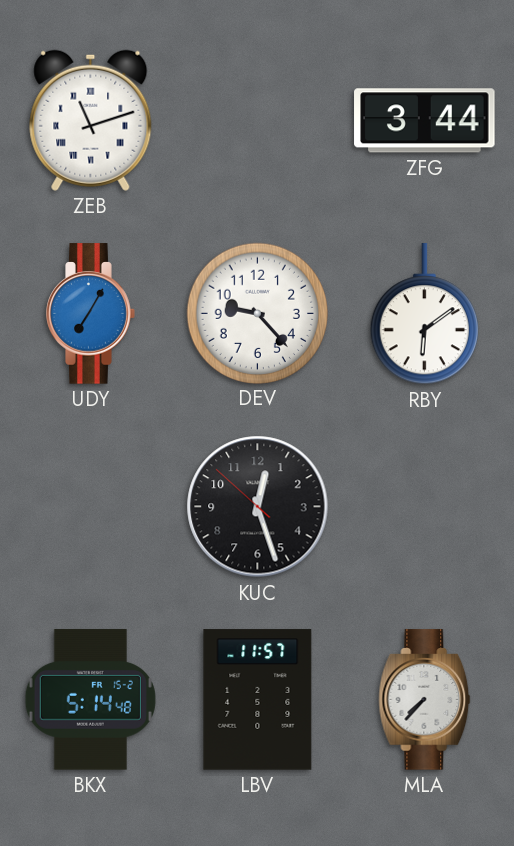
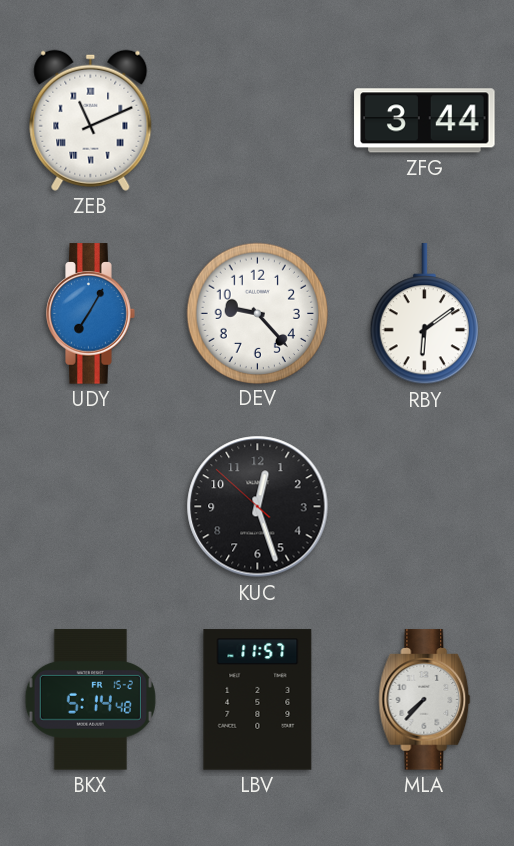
ZEB: 11:12 -> 11:11 (91, 120)
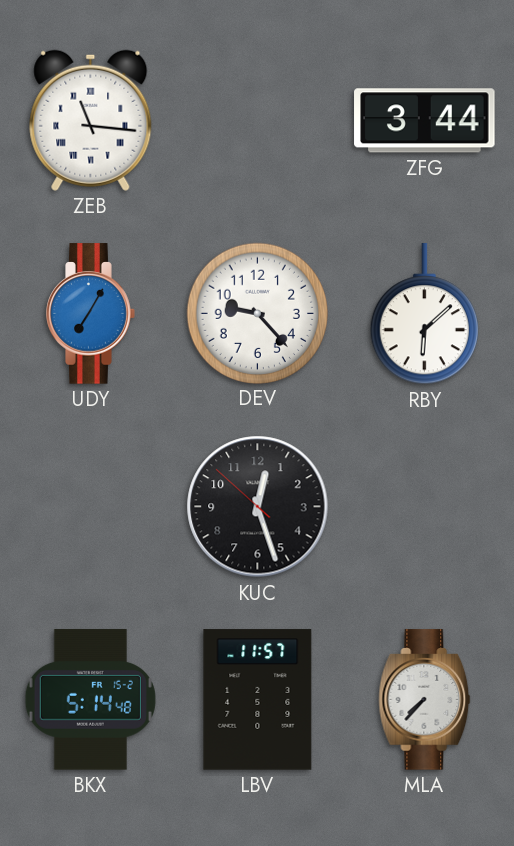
ZEB: 11:11 -> 11:16 (91, 120)
RBY: 6:09 -> 6:08 (424, 314)
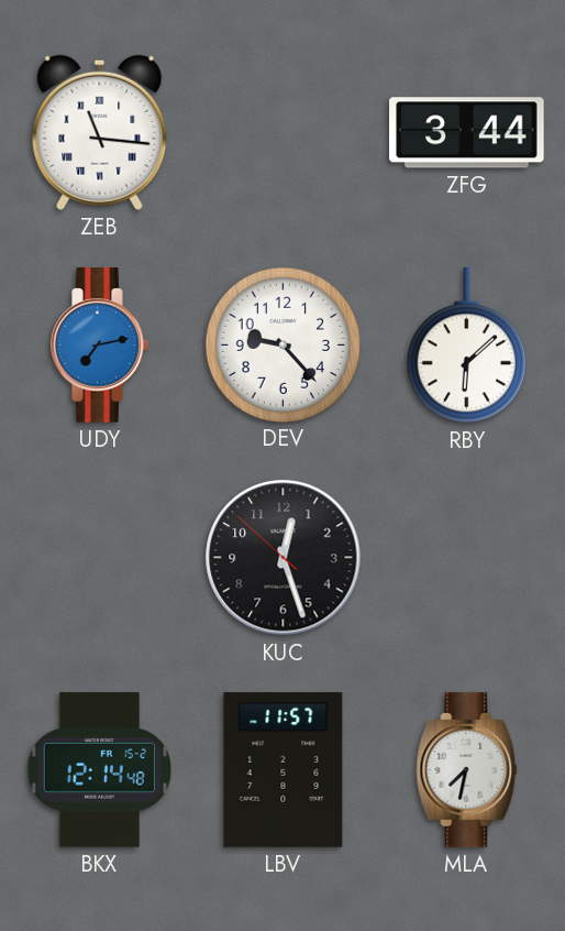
UDY: 7:05 -> 7:13 (100, 346)
BKX: 5:14 -> 12:14 (99, 770)
MLA: 7:37 -> 7:32 (467, 770)
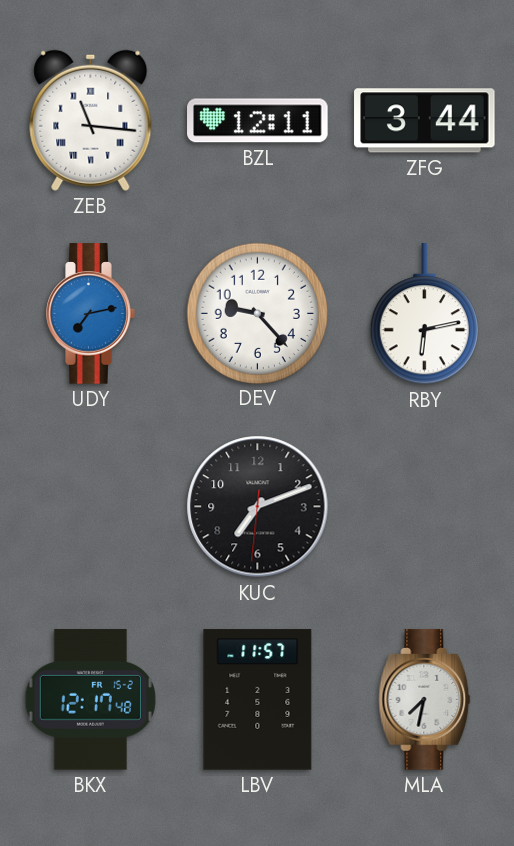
BZL: none -> 12:11 (258, 121)
RBY: 6:08 -> 6:13 (424, 314)
KUC: 12:26 -> 7:11 (258, 507)
BKX: 12:14 -> 12:17 (90, 700)
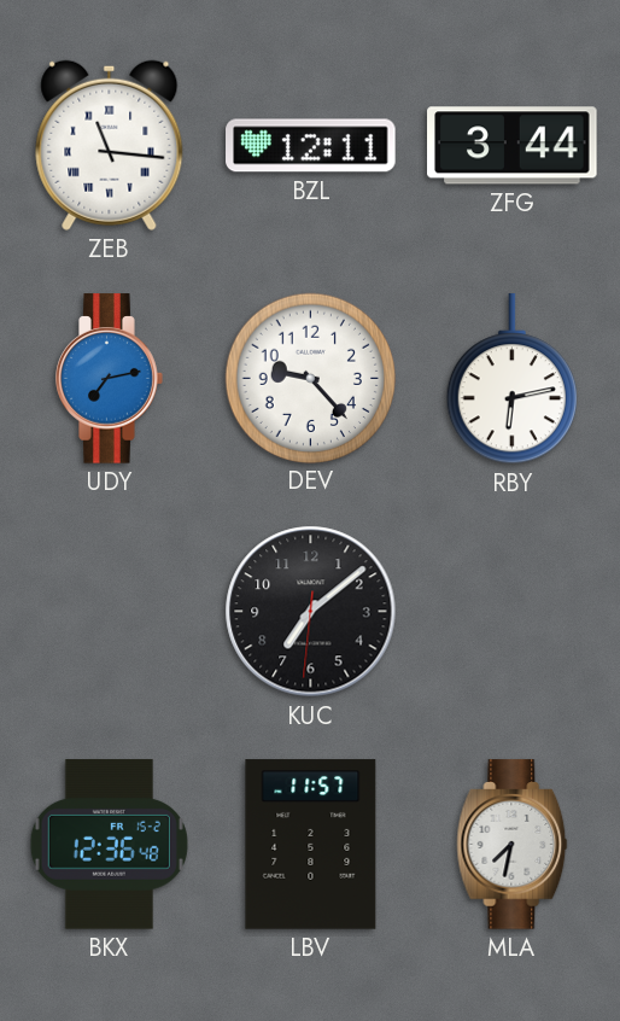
KUC: 7:11 -> 7:08 (311, 612)
BKX: 12:17 -> 12:36 (109, 845)
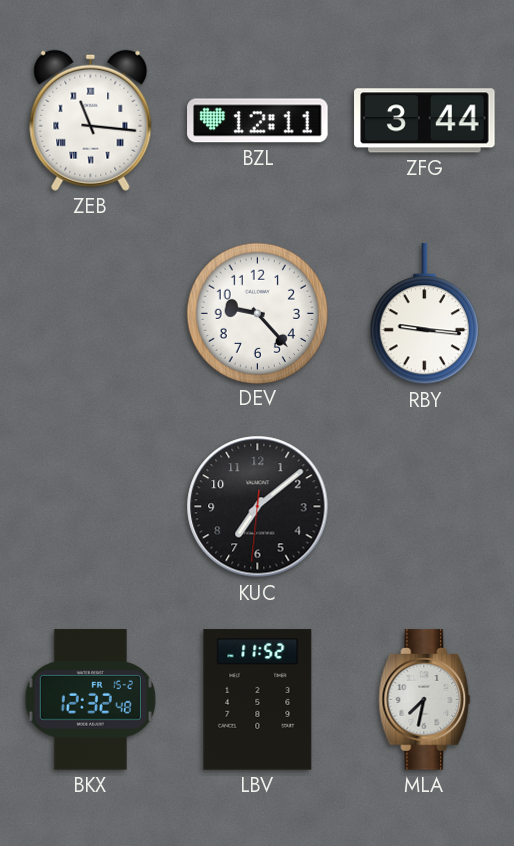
UDY: 7:13 -> none (110, 379)
RBY: 6:13 -> 9:16 (424, 314)
BKX: 12:36 -> 12:32 (90, 700)
LBV: 11:57 -> 11:52 (258, 700)
